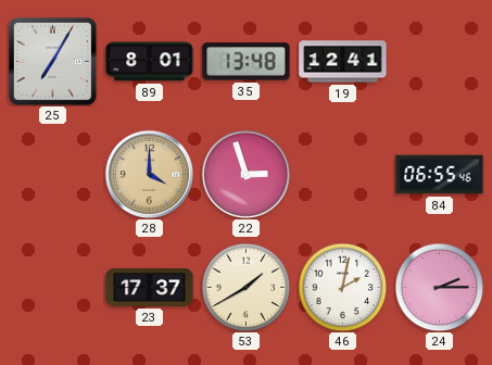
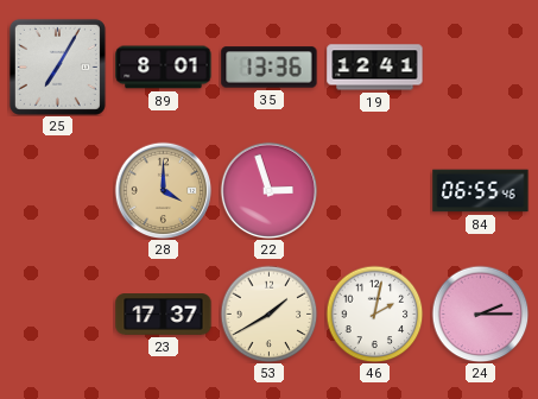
35: 13:48 -> 13:36 (270, 68)
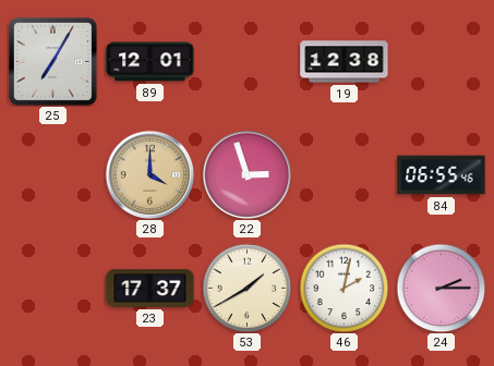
89: 8:01 -> 12:01 (150, 62)
35: 13:36 -> none (270, 68)
19: 12:41 -> 12:38 (345, 62)
